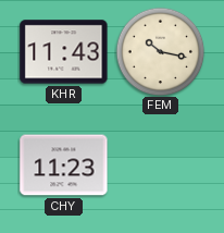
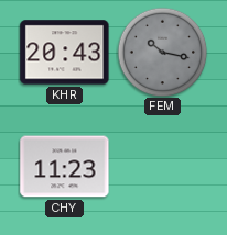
KHR: 11:43 -> 20:43 (65, 53)
FEM dial: cream -> grey (162, 52)
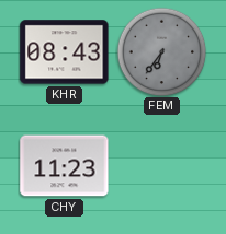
KHR: 20:43 -> 08:43 (65, 52)
FEM: 10:17 -> 6:36 (161, 51)
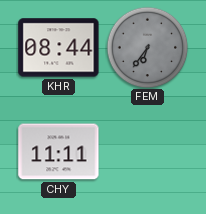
KHR: 08:43 -> 08:44 (59, 48)
CHY: 11:23 -> 11:11 (59, 152)
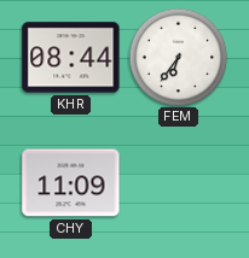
FEM dial: grey -> white (178, 57)
CHY: 11:11 -> 11:09 (71, 183)
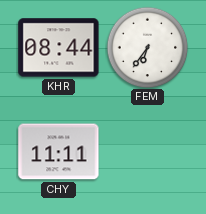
CHY: 11:09 -> 11:11 (59, 152)
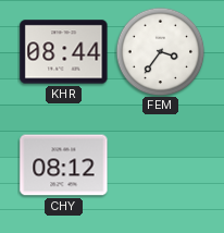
FEM: 6:36 -> 3:36 (160, 51)
CHY: 11:11 -> 08:12 (64, 165)
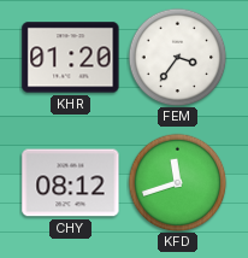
KHR: 08:44 -> 01:20 (71, 58)
KFD: none -> 11:42 (177, 182)
